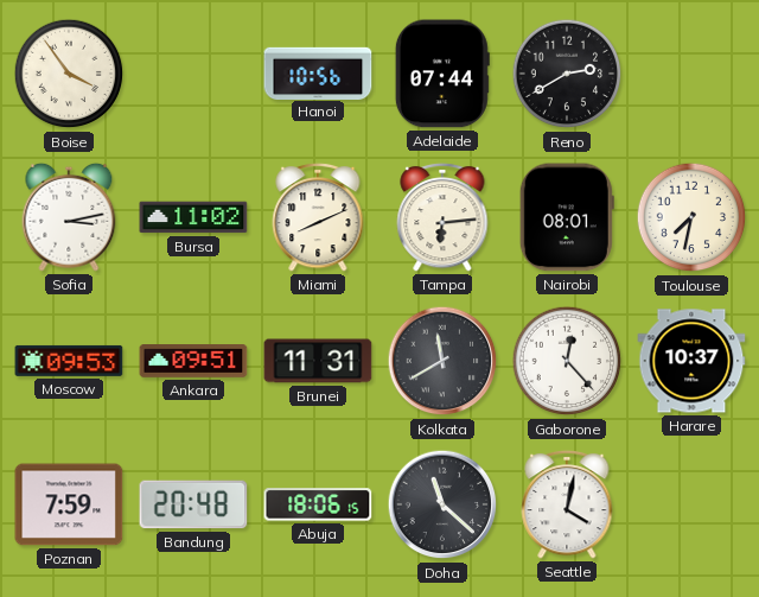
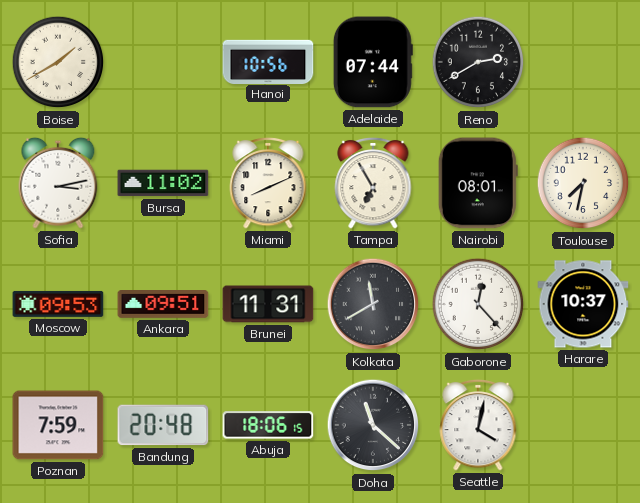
Boise: 3:54 -> 1:40 (58, 62)
Tampa: 6:14 -> 6:55 (373, 183)
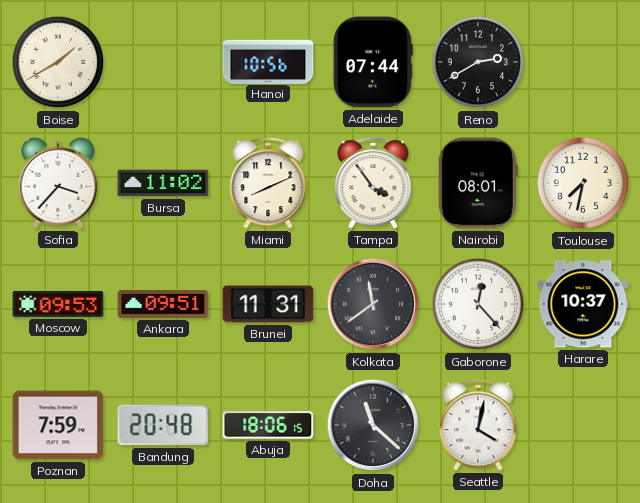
Sofia: 3:13 -> 3:37 (58, 183)
Tampa: 6:55 -> 3:54 (373, 183)
Kolkata: 11:40 -> 11:39 (373, 304)
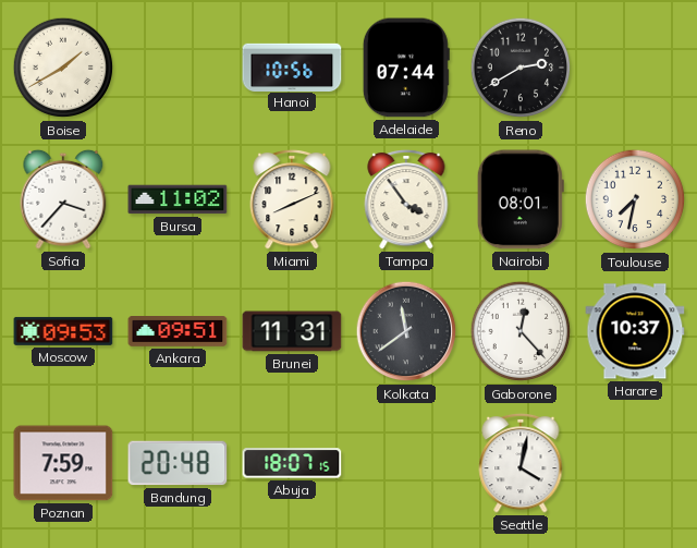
Abuja: 18:06 -> 18:07 (292, 463)
Doha: 11:22 -> none (373, 425)
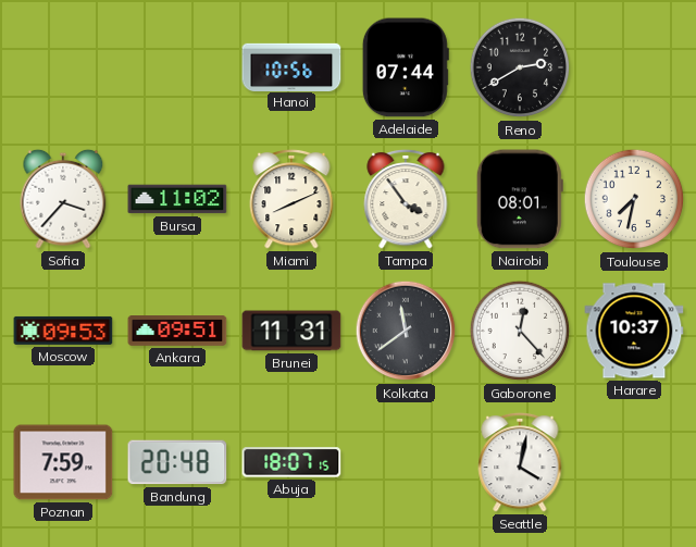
Boise: 1:40 -> none (63, 68)
